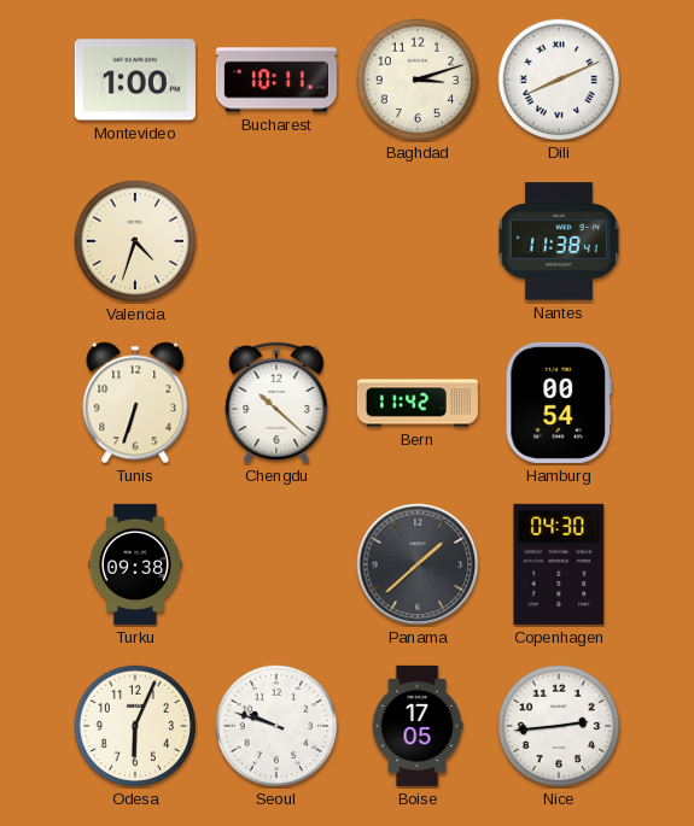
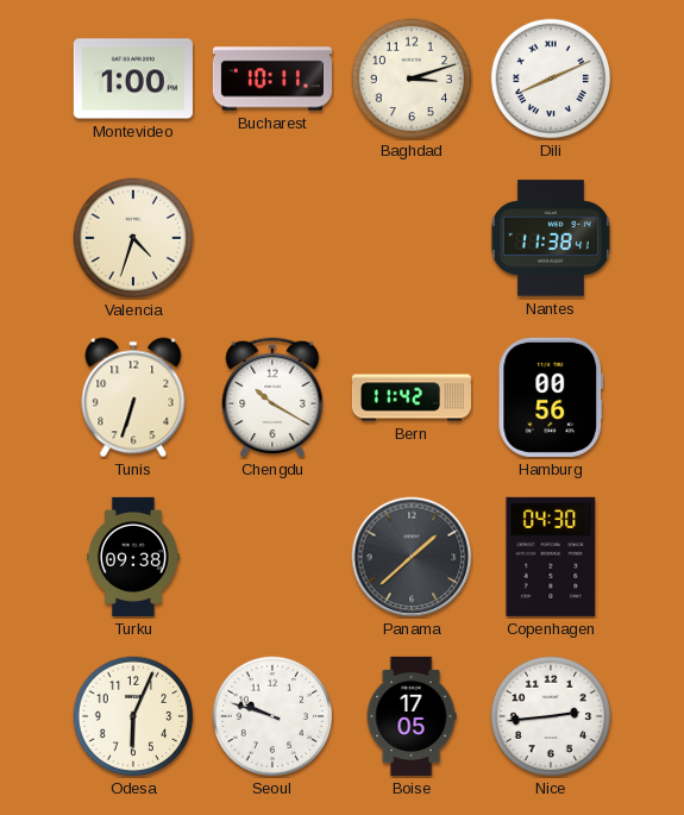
Chengdu: 10:22 -> 10:20 (272, 397)
Hamburg: 00:54 -> 00:56 (550, 397)
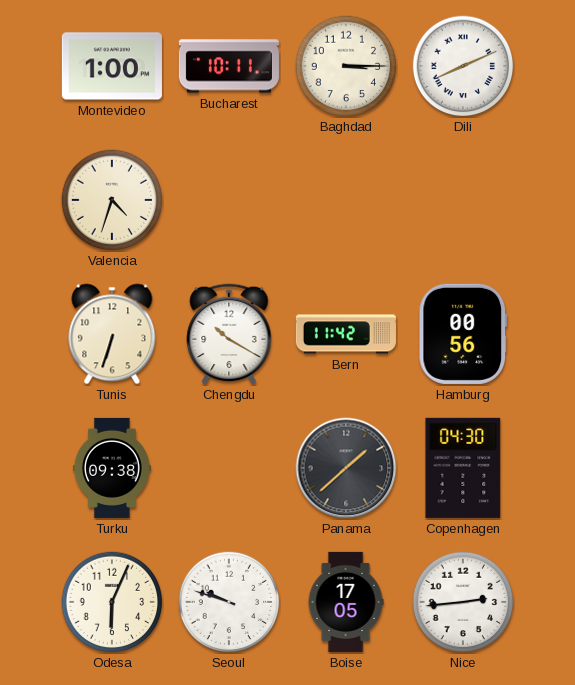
Baghdad: 3:12 -> 3:15 (346, 66)
Nantes: 11:38 -> none (551, 238)
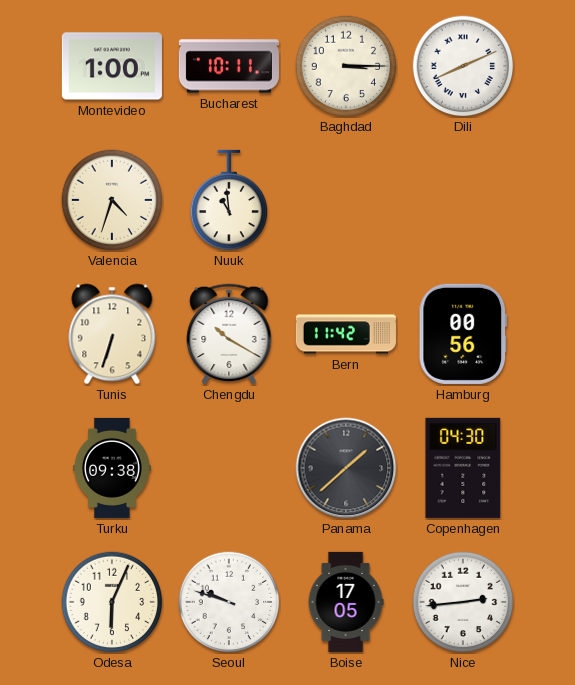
Nuuk: none -> 10:59 (228, 200)
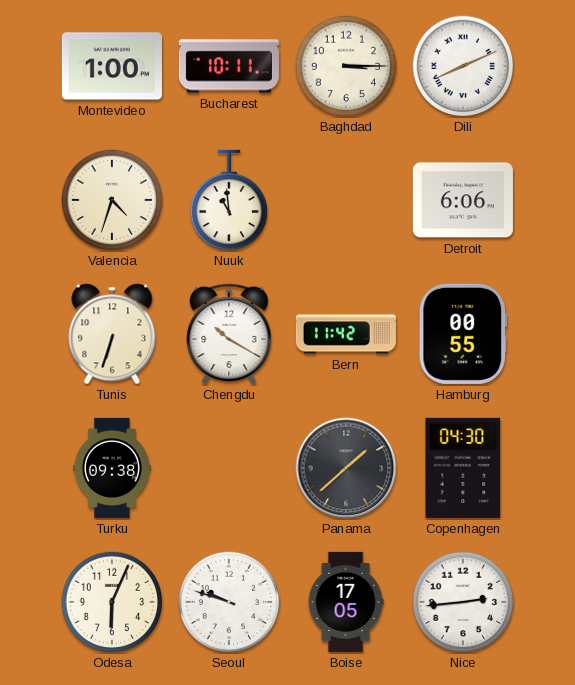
Detroit: none -> 6:06 (463, 200)
Hamburg: 00:56 -> 00:55 (462, 334)
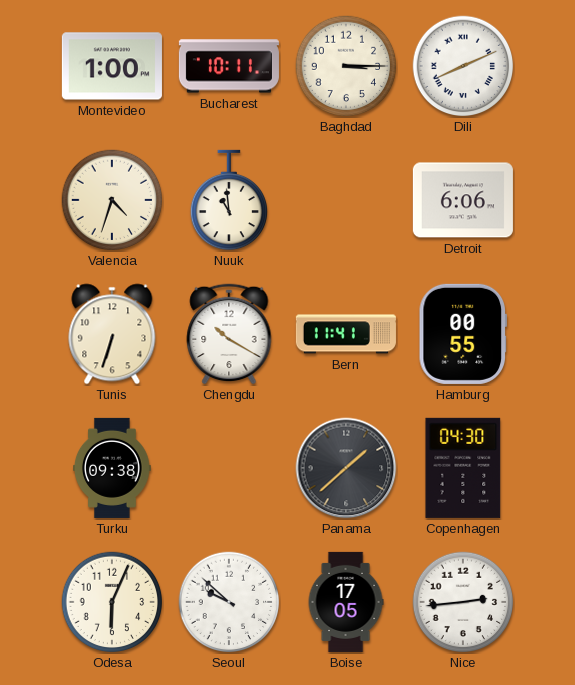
Bern: 11:42 -> 11:41 (346, 334)
Seoul: 9:48 -> 9:52 (229, 602)
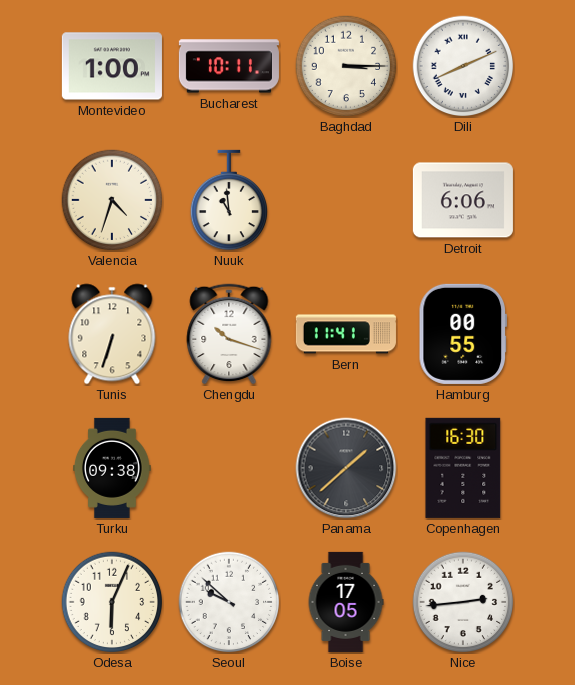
Chengdu: 10:20 -> 10:18 (229, 334)
Copenhagen: 04:30 -> 16:30 (463, 468)
